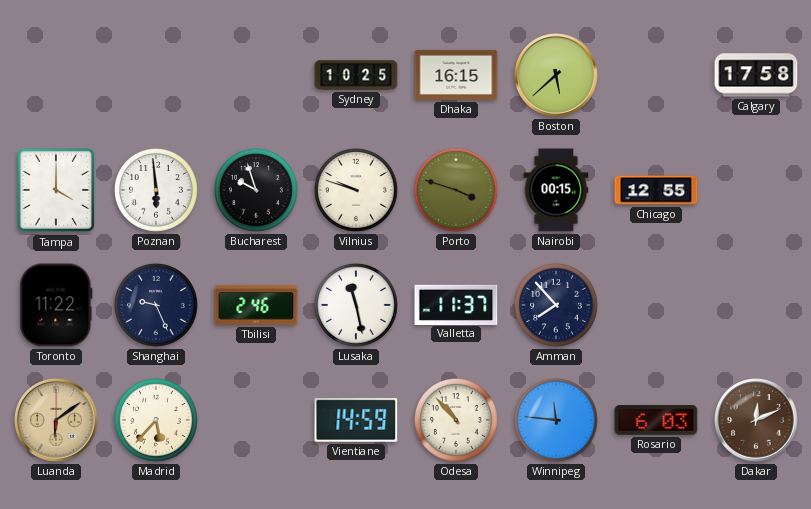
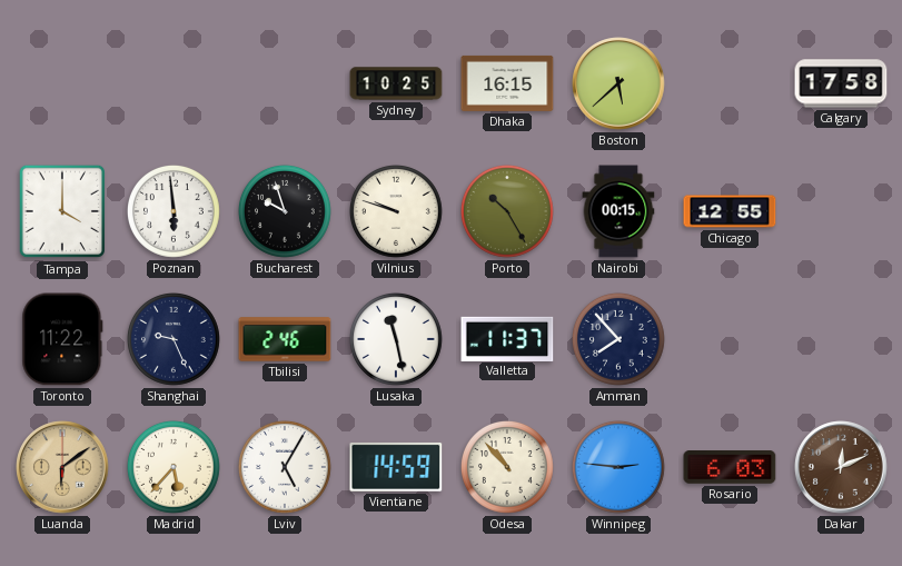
Porto: 3:48 -> 10:25 (507, 211)
Lviv: none -> 5:05 (285, 467)
Winnipeg: 11:46 -> 2:46 (618, 467)
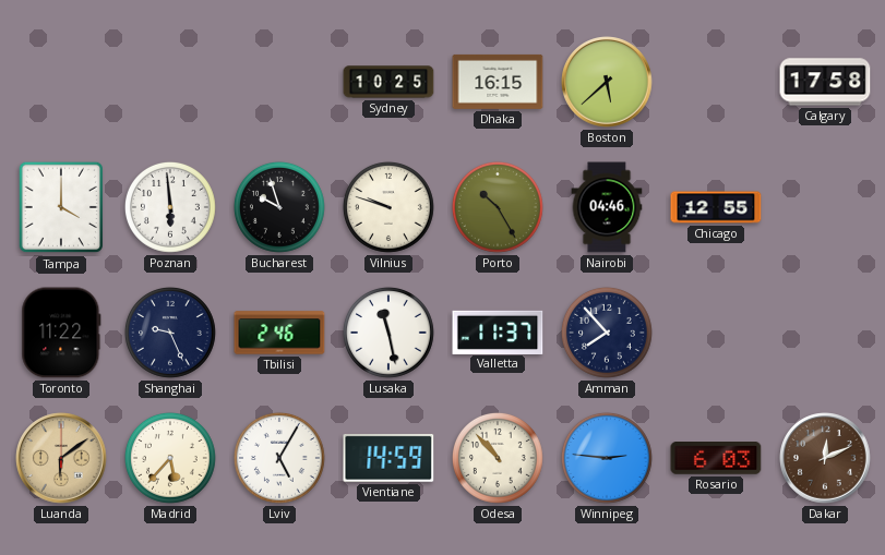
Nairobi: 00:15 -> 04:46 (607, 207)
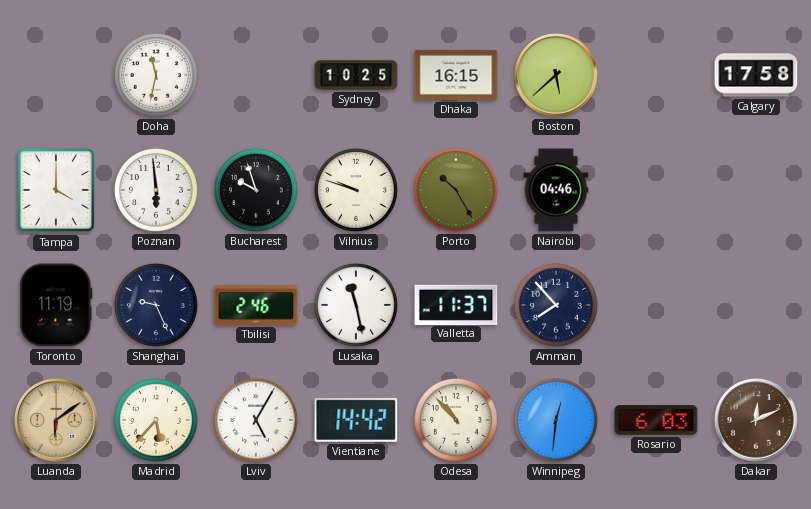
Doha: none -> 11:32 (156, 75)
Chicago: 12:55 -> none (716, 207)
Toronto: 11:22 -> 11:19 (56, 305)
Vientiane: 14:59 -> 14:42 (356, 420)
Winnipeg: 2:46 -> 12:31 (556, 420)
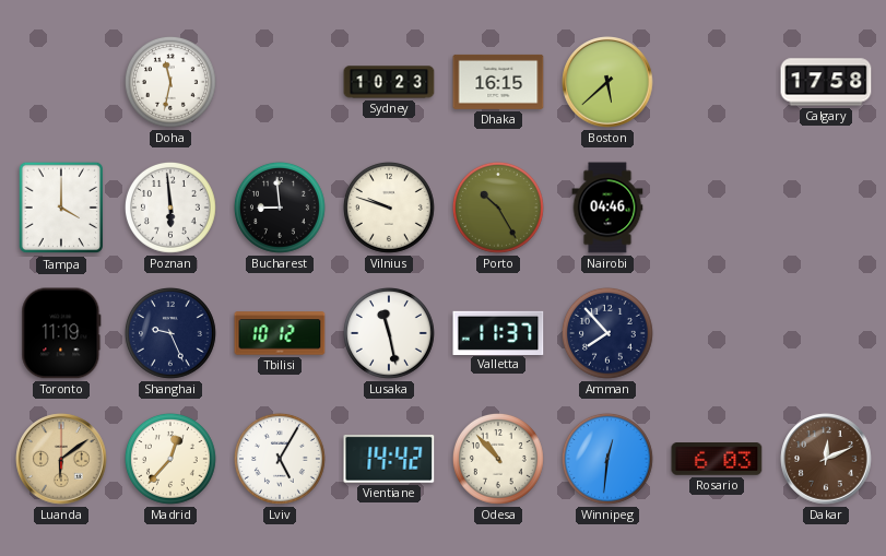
Sydney: 10:25 -> 10:23 (389, 82)
Bucharest: 9:57 -> 8:59 (280, 208)
Tbilisi: 2:46 -> 10:12 (280, 333)
Madrid: 5:37 -> 12:37 (170, 459)
